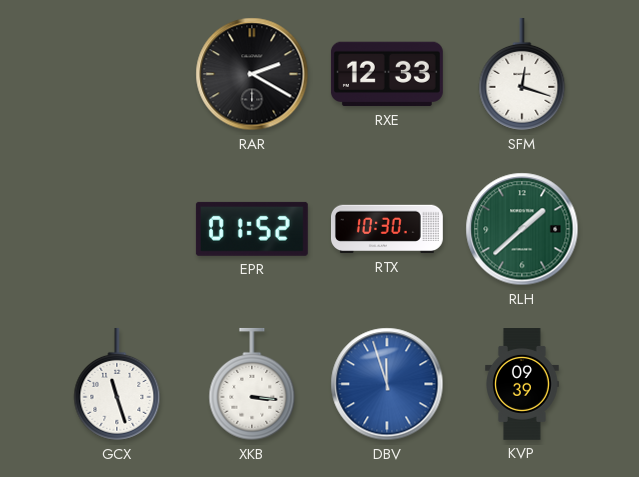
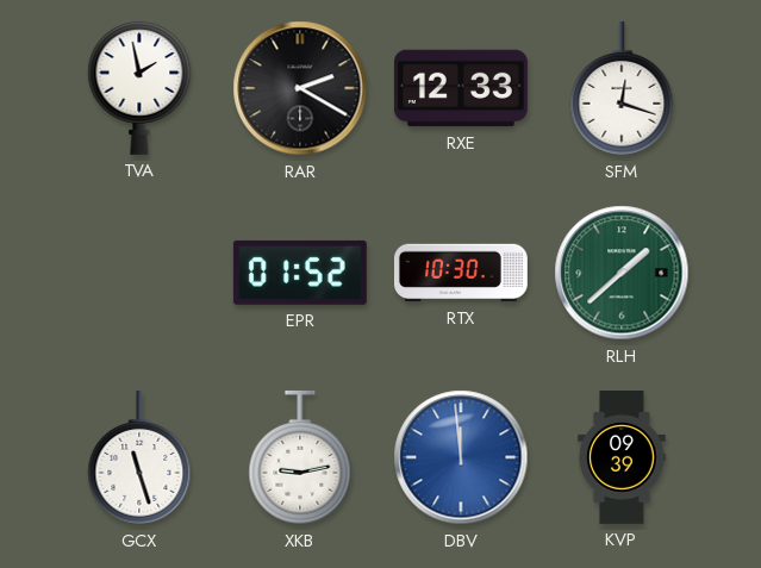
TVA: none -> 1:58 (139, 88)
XKB: 3:16 -> 9:13 (300, 457)
DBV: 11:57 -> 11:59 (461, 457)
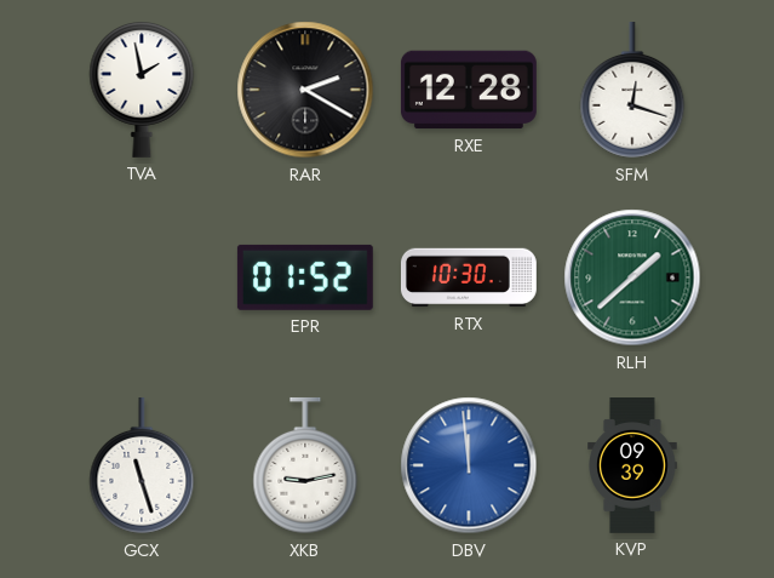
RXE: 12:33 -> 12:28 (469, 90)
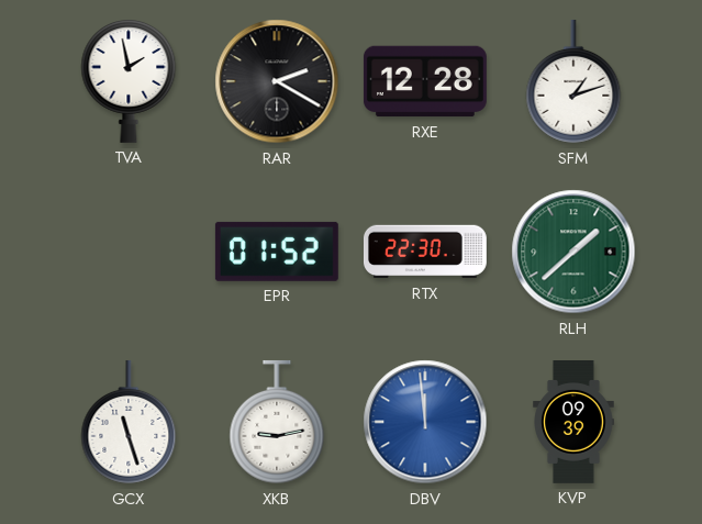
SFM: 12:18 -> 1:12 (573, 81)
RTX: 10:30 -> 22:30 (425, 252)
